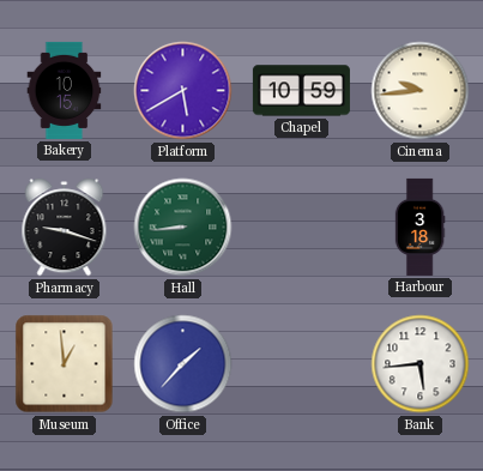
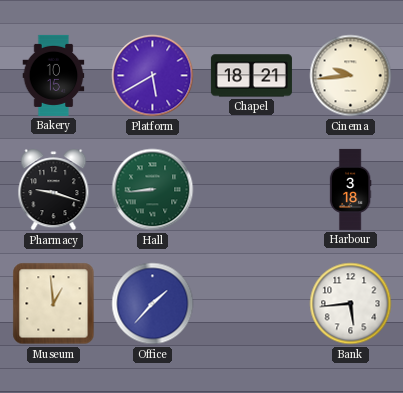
Chapel: 10:59 -> 18:21 (251, 76)
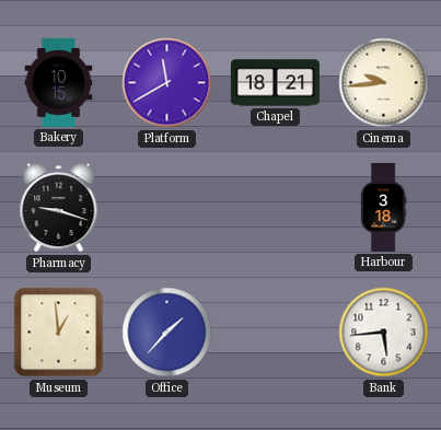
Platform: 5:40 -> 11:40 (167, 83)
Hall: 8:44 -> none (153, 190)
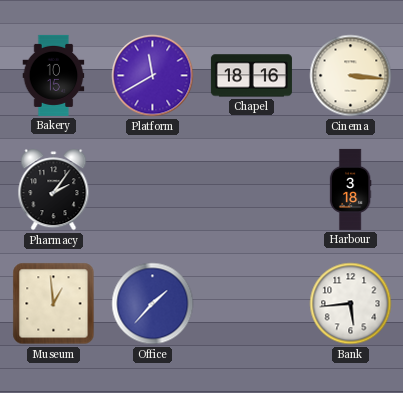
Chapel: 18:21 -> 18:16 (251, 76)
Cinema: 9:44 -> 3:16 (351, 76)
Pharmacy: 9:18 -> 2:06 (54, 190)
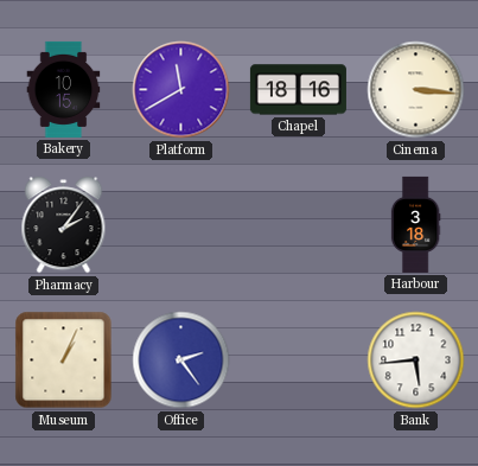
Museum: 12:59 -> 1:04 (64, 360)
Office: 1:37 -> 2:24 (181, 360)
